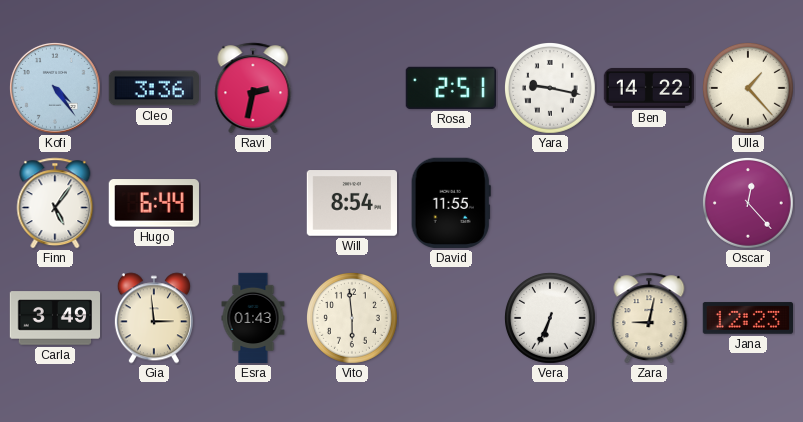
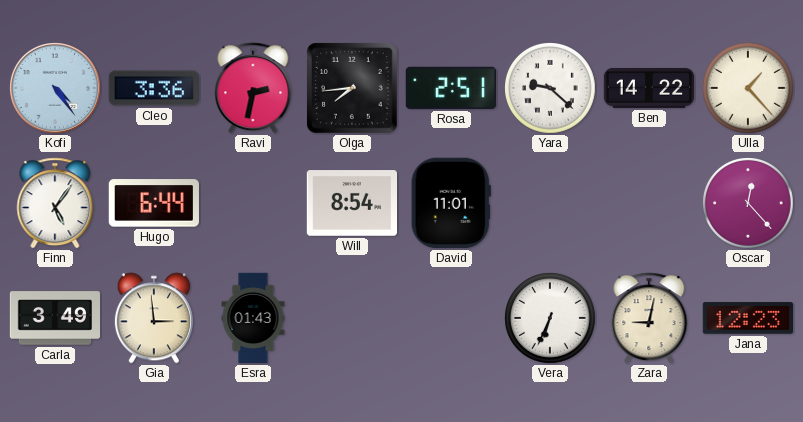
Olga: none -> 7:44 (353, 89)
Yara: 9:17 -> 9:22 (551, 89)
David: 11:55 -> 11:01 (451, 203)
Vito: 5:59 -> none (353, 319)
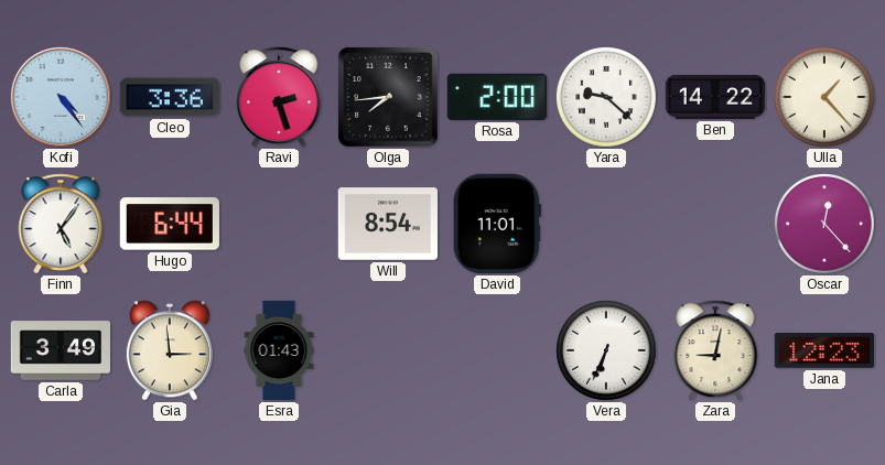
Ravi: 2:32 -> 2:27 (279, 97)
Rosa: 2:51 -> 2:00 (497, 97)
